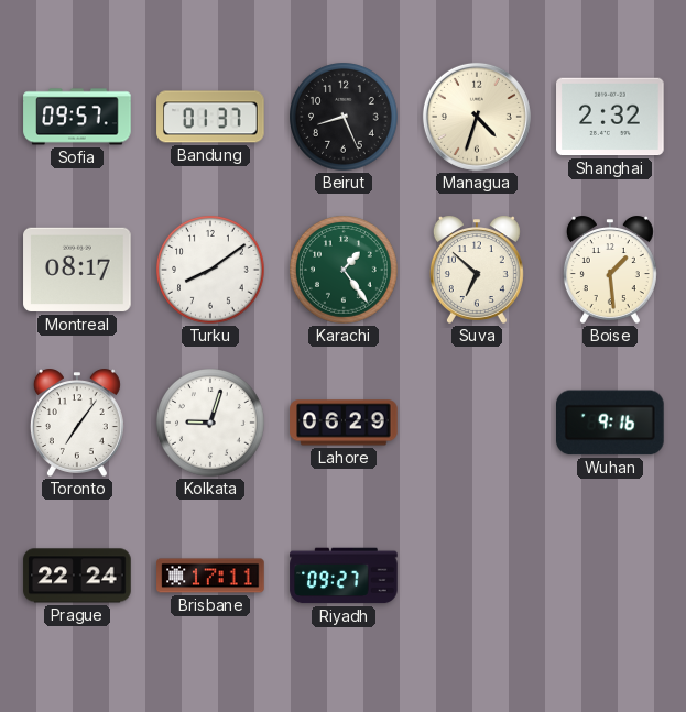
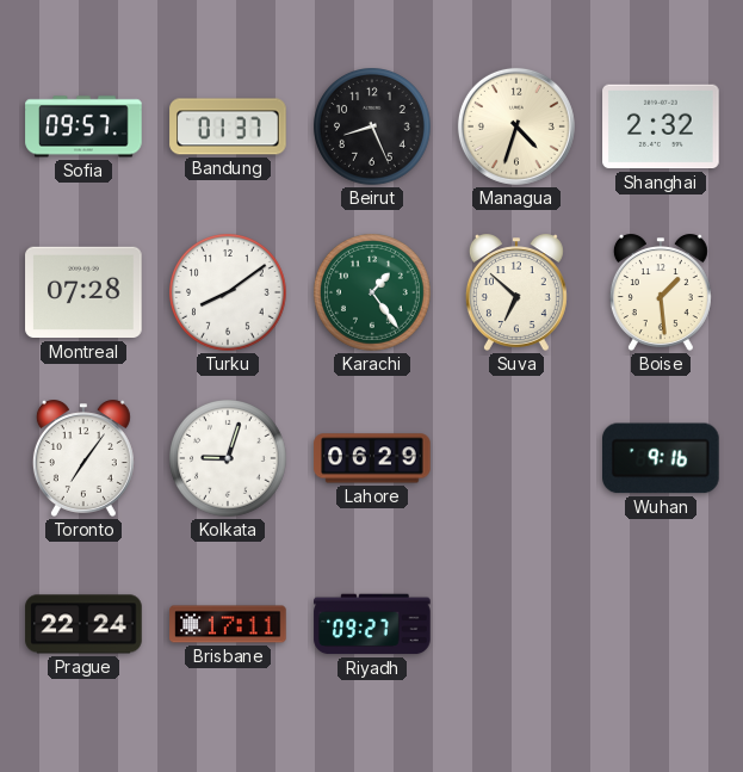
Montreal: 08:17 -> 07:28 (83, 292)
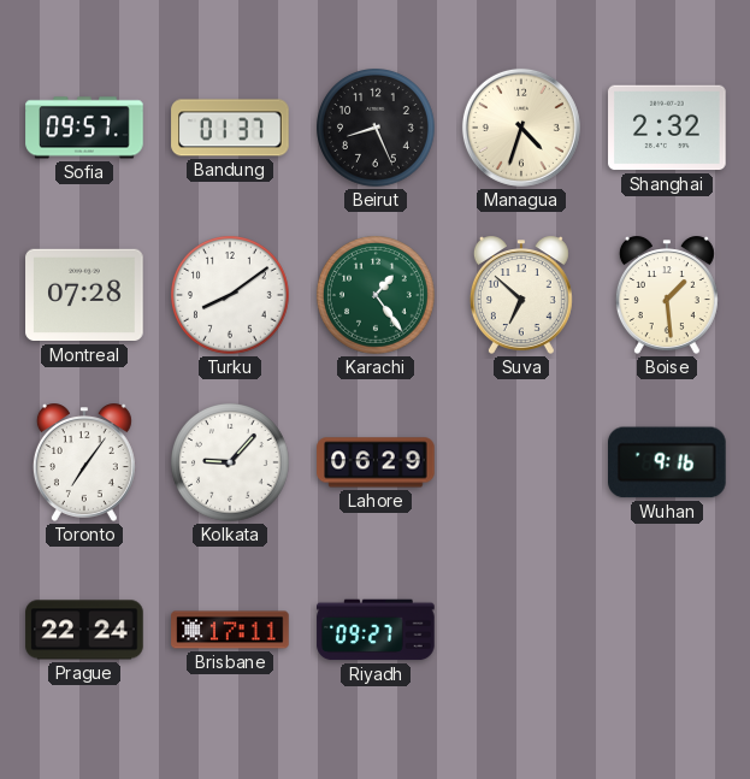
Kolkata: 9:03 -> 9:07 (231, 464)
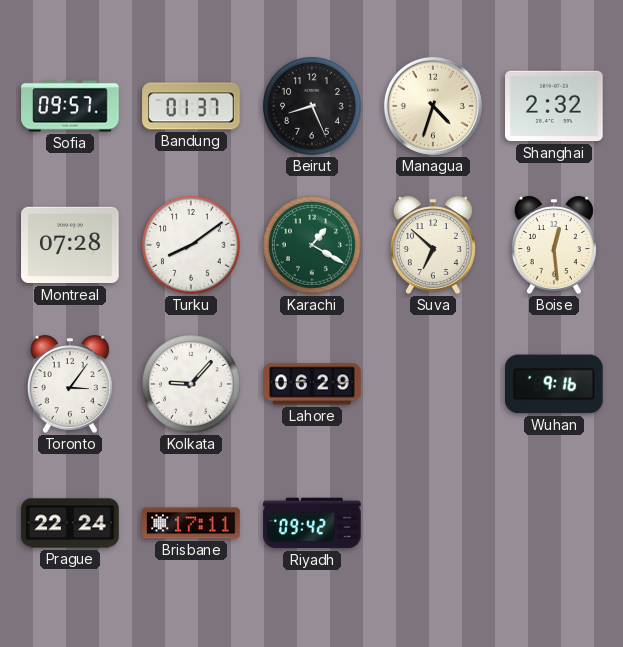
Karachi: 1:24 -> 1:20 (313, 246)
Boise: 1:29 -> 12:29 (554, 245)
Toronto: 7:06 -> 3:06 (70, 384)
Riyadh: 09:27 -> 09:42 (312, 523)
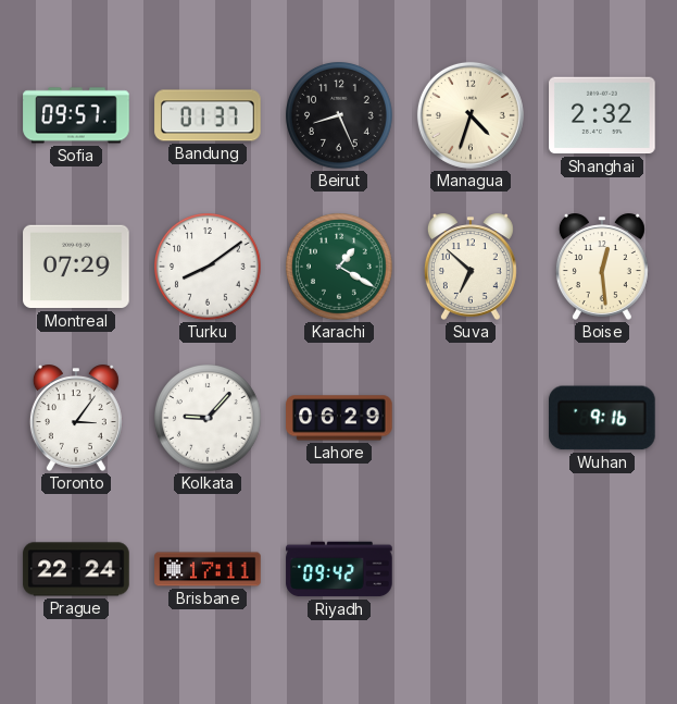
Montreal: 07:28 -> 07:29 (76, 267)
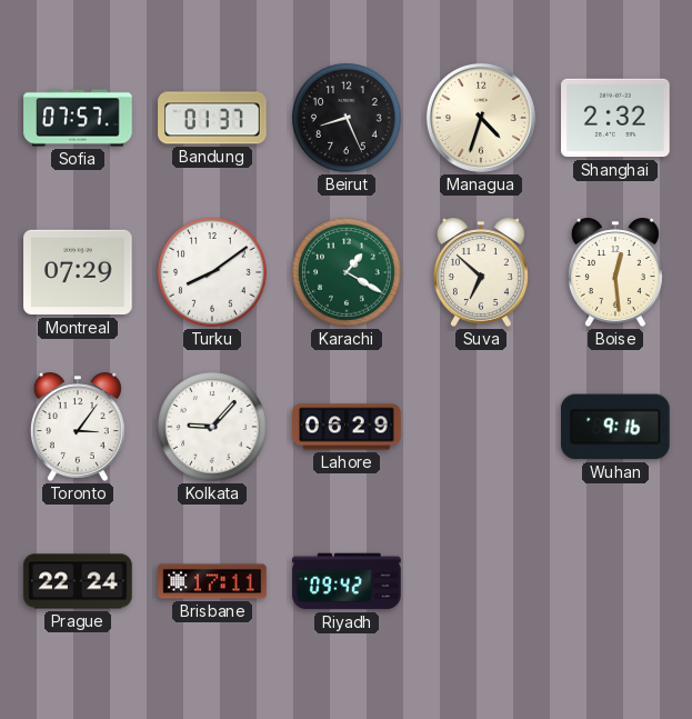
Sofia: 09:57 -> 07:57 (78, 118)
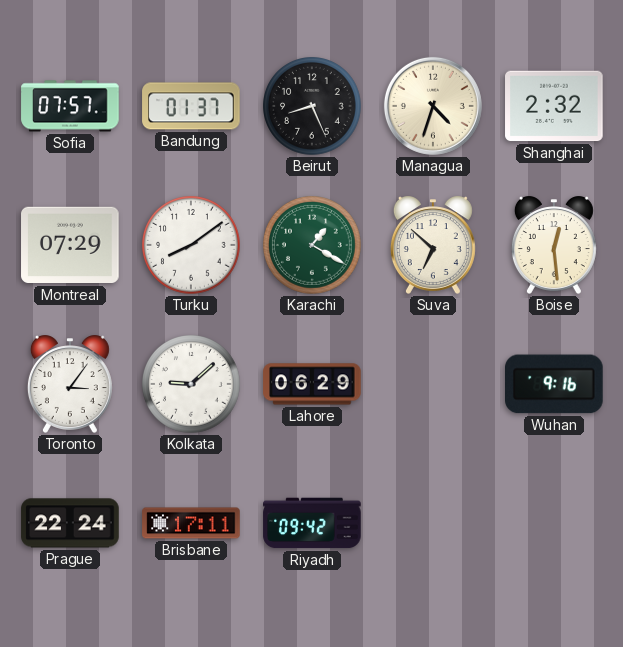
Kolkata: 9:07 -> 9:08 (192, 385)
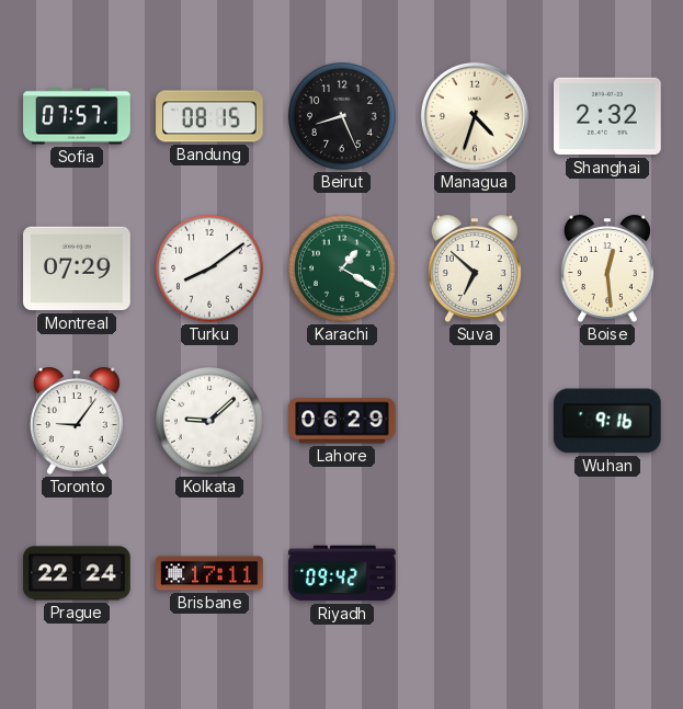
Bandung: 01:37 -> 08:15 (209, 116)
Toronto: 3:06 -> 9:06 (77, 421)
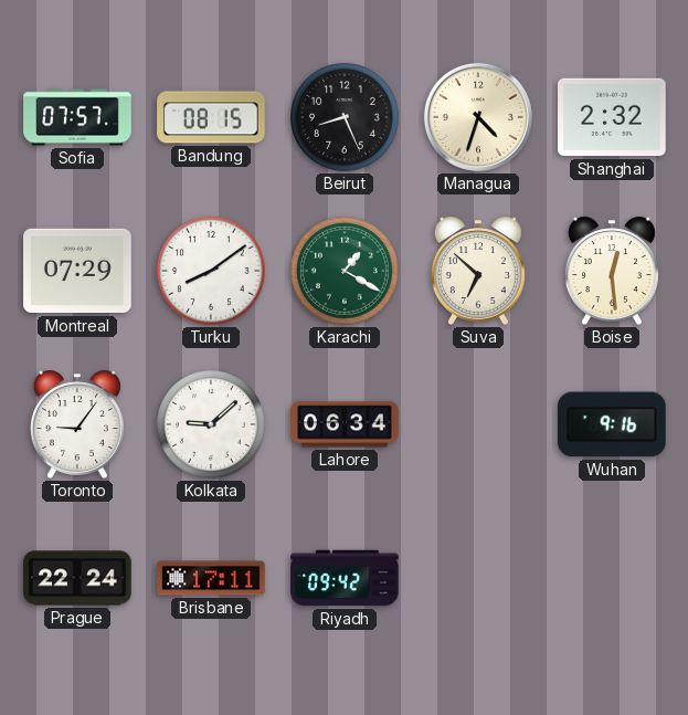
Lahore: 06:29 -> 06:34 (345, 424)
